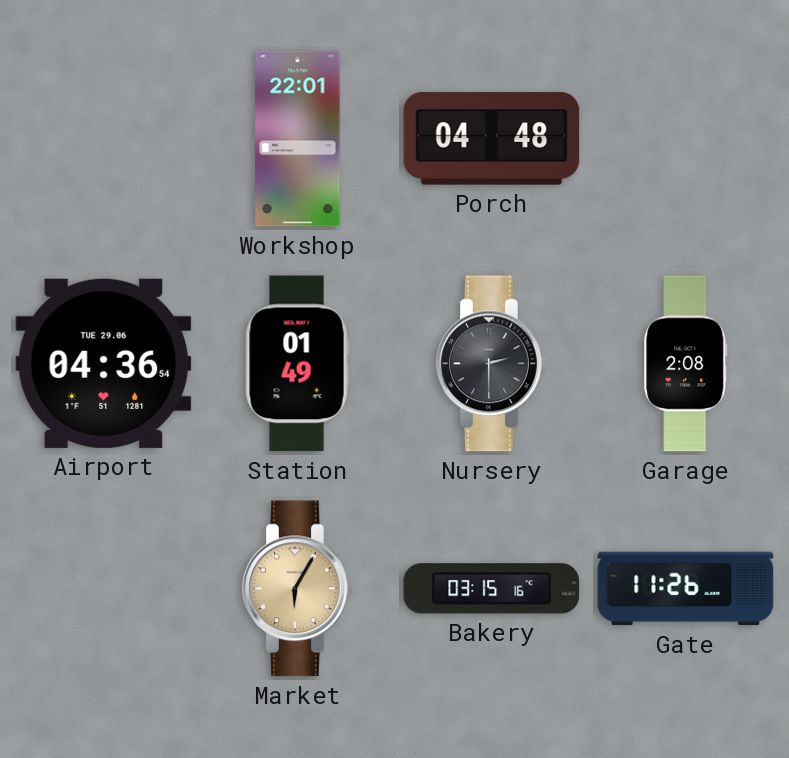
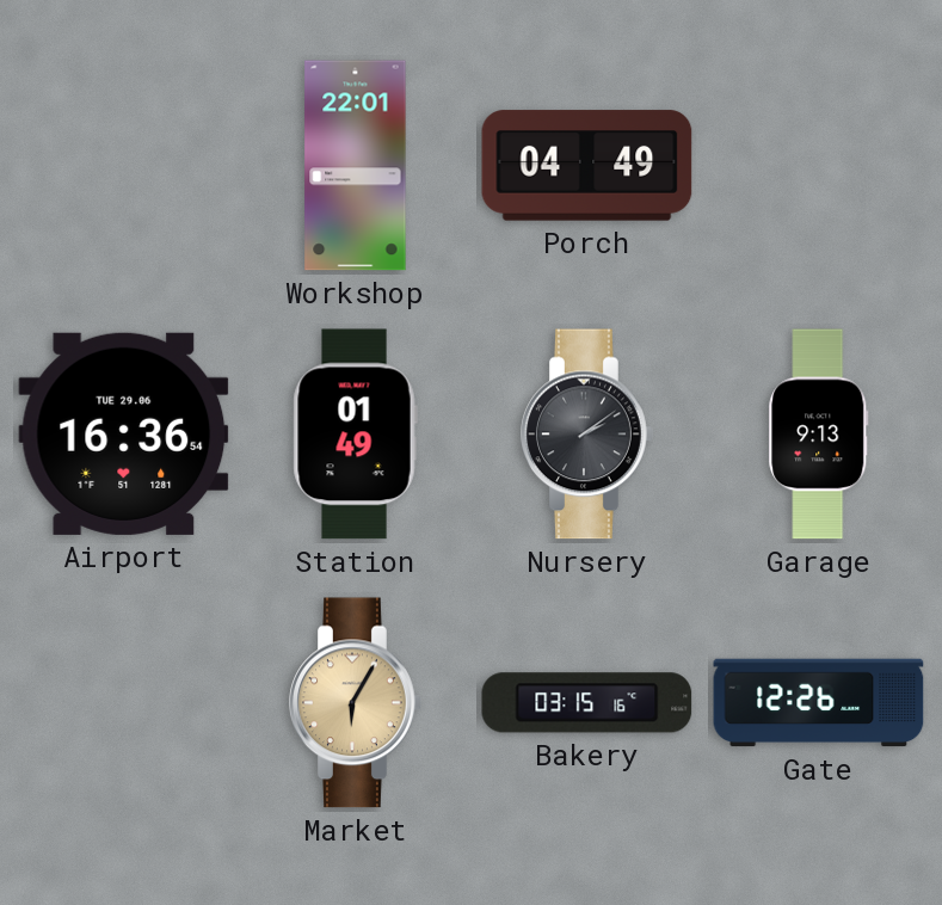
Porch: 04:48 -> 04:49 (587, 166)
Airport: 04:36 -> 16:36 (124, 433)
Nursery: 2:30 -> 2:09 (587, 435)
Garage: 2:08 -> 9:13 (819, 435)
Gate: 11:26 -> 12:26 (819, 703)
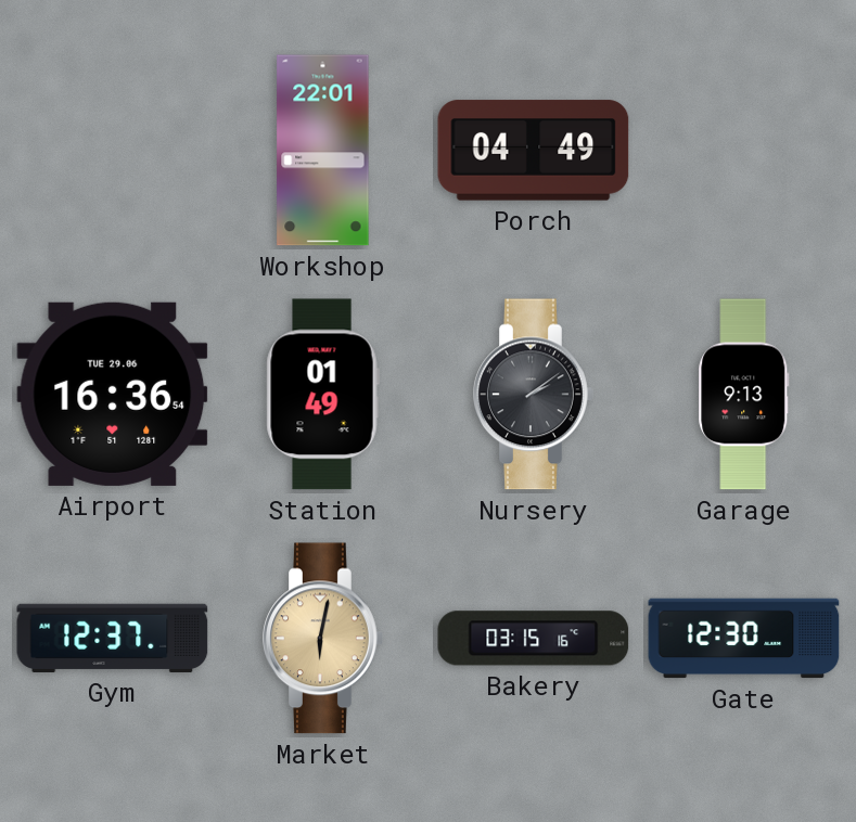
Gym: none -> 12:37 (113, 638)
Market: 6:05 -> 6:02 (323, 639)
Gate: 12:26 -> 12:30 (744, 639)
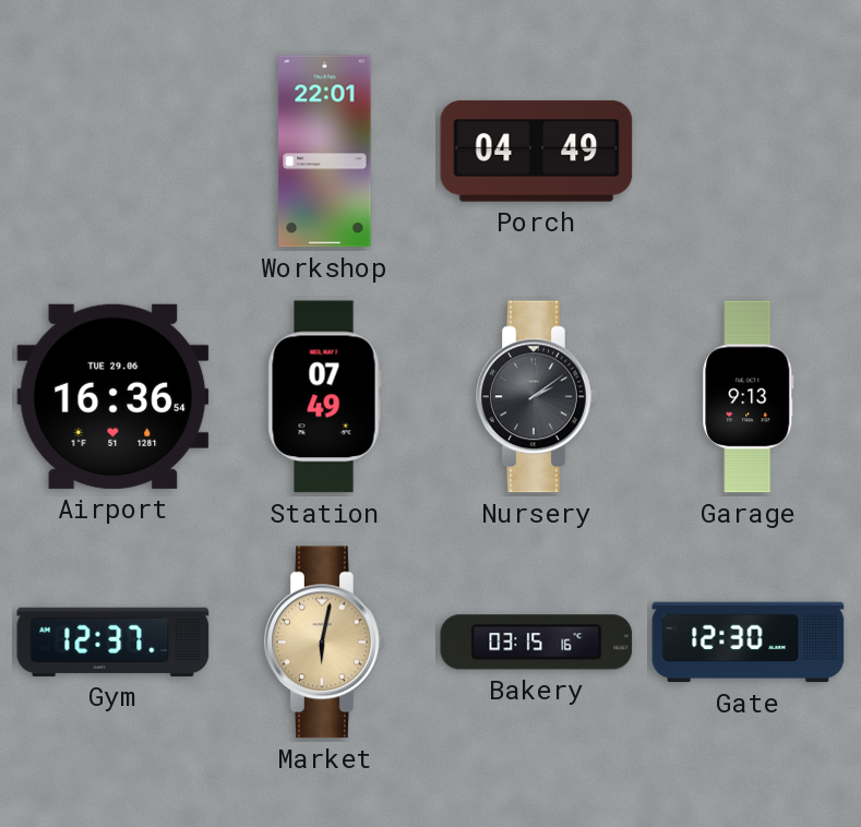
Station: 01:49 -> 07:49 (324, 397)
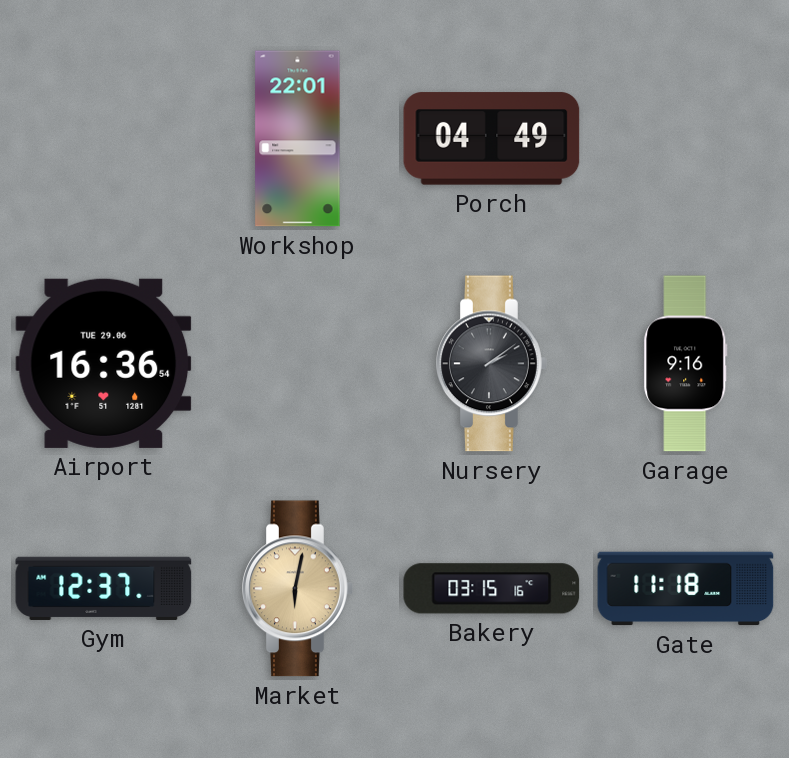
Station: 07:49 -> none (324, 397)
Garage: 9:13 -> 9:16 (686, 364)
Gate: 12:30 -> 11:18 (686, 589)
